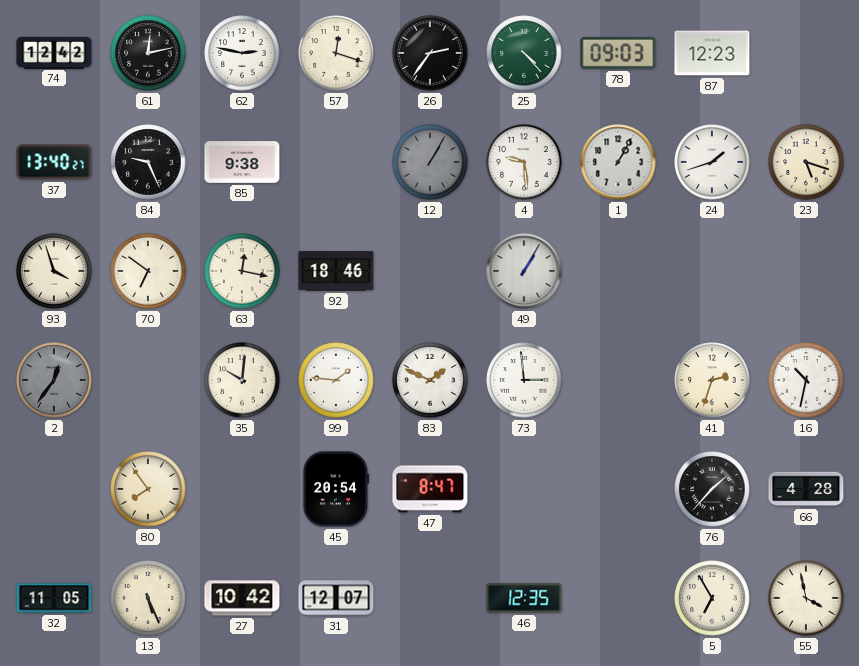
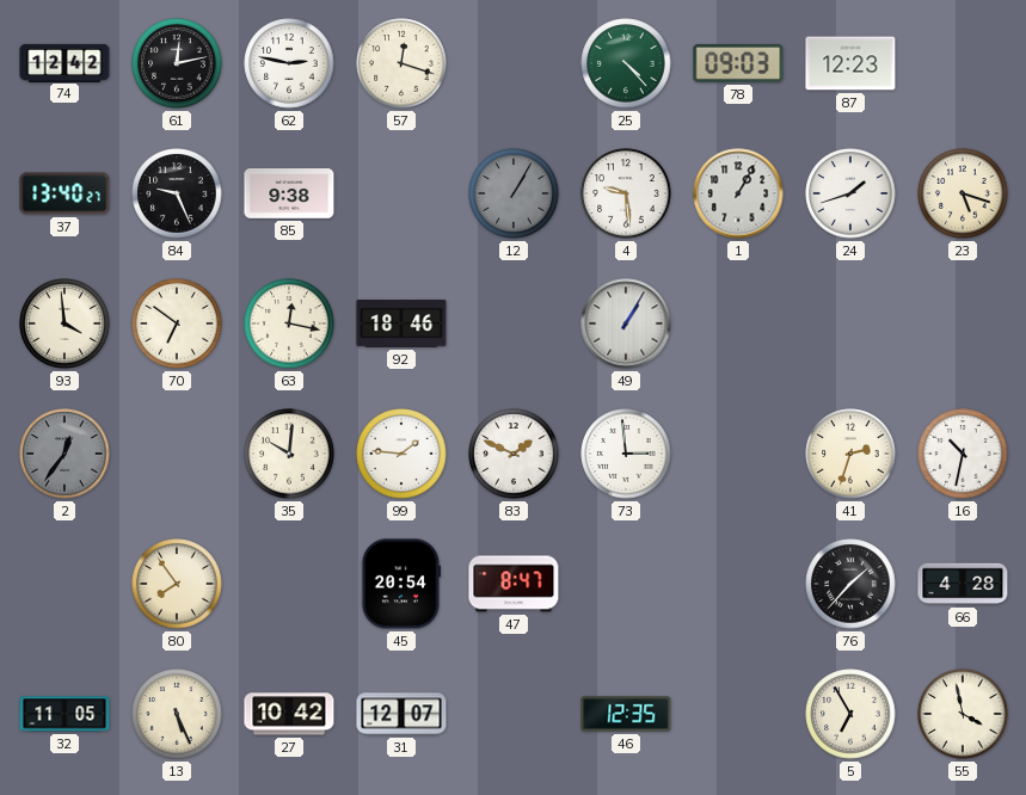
26: 2:36 -> none (430, 53)
93: 3:57 -> 3:59 (64, 323)
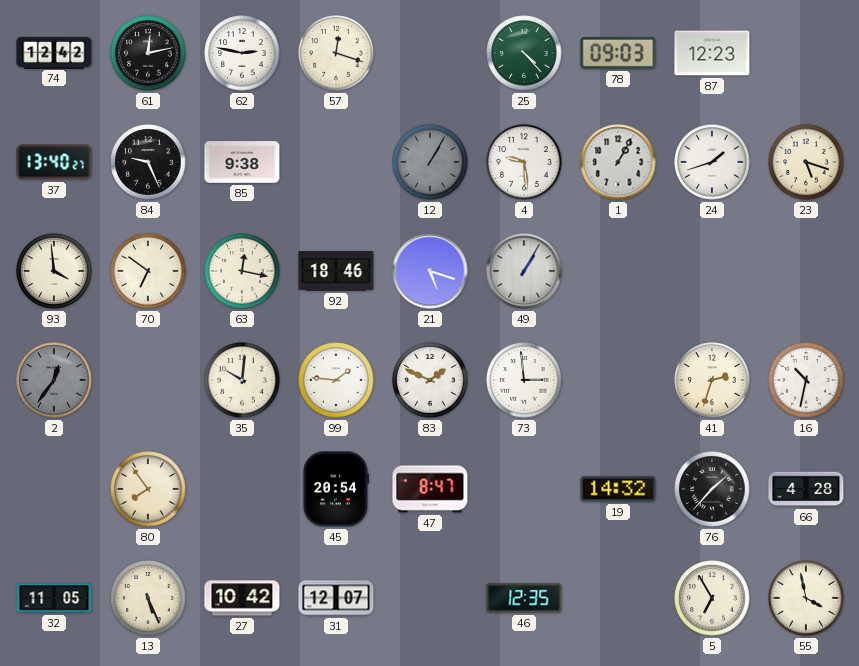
21: none -> 5:18 (430, 271)
19: none -> 14:32 (618, 489)
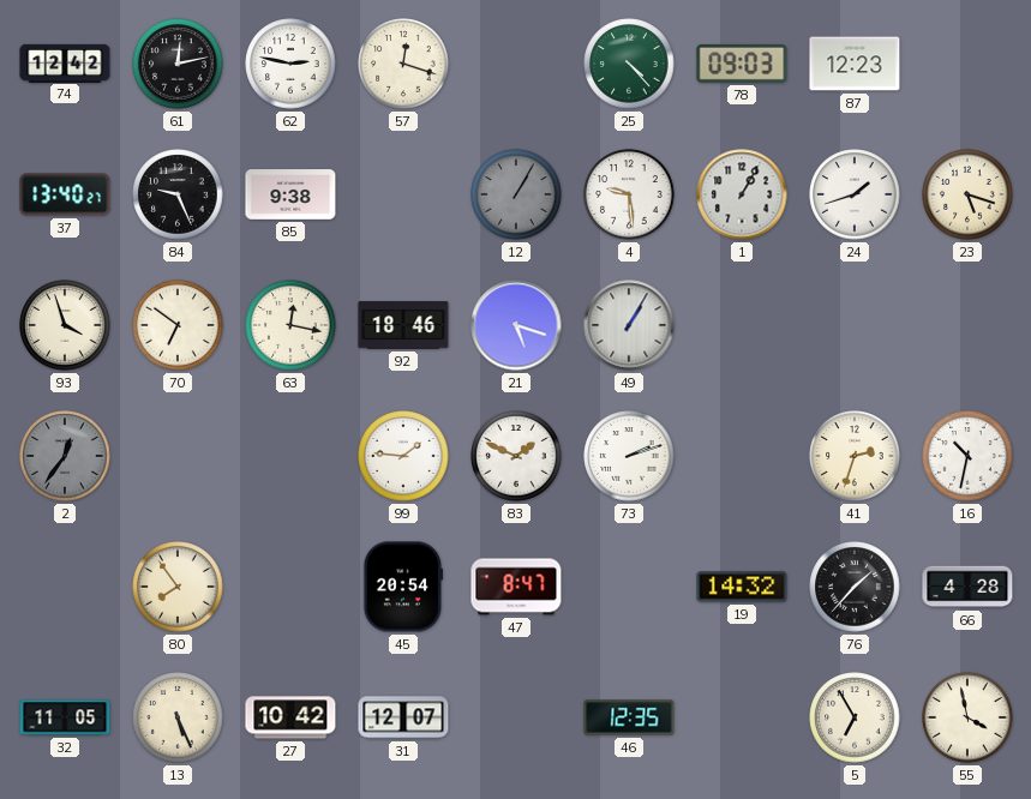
93: 3:59 -> 3:57 (65, 325)
35: 10:01 -> none (242, 380)
73: 2:59 -> 2:12 (629, 456)
